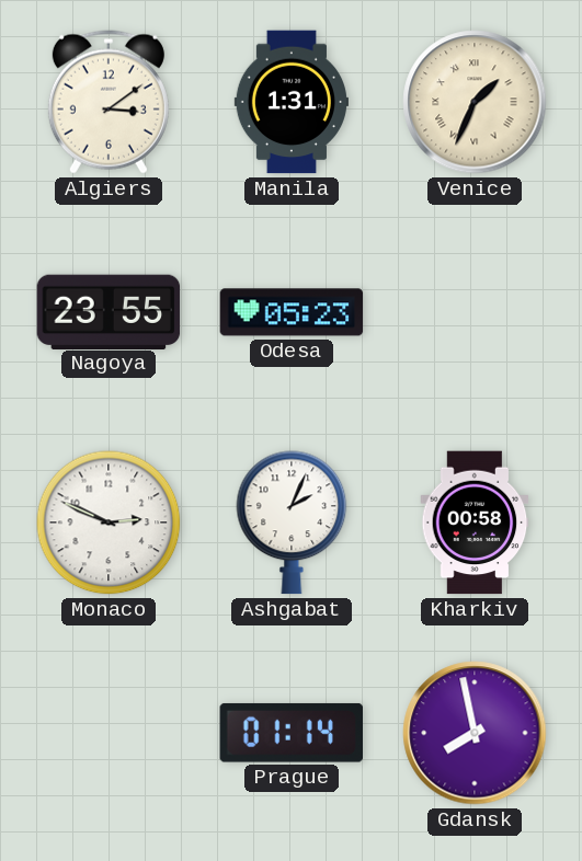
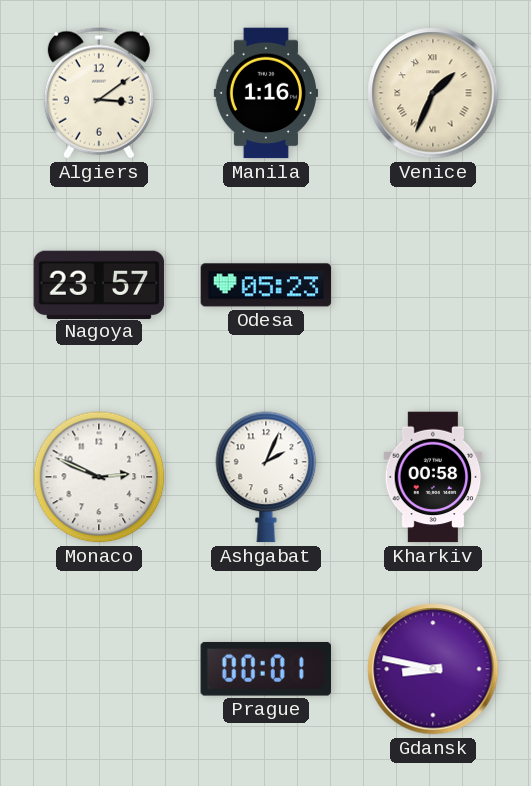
Manila: 1:31 -> 1:16 (266, 93)
Nagoya: 23:55 -> 23:57 (99, 284)
Prague: 01:14 -> 00:01 (265, 669)
Gdansk: 7:58 -> 8:47 (433, 669)
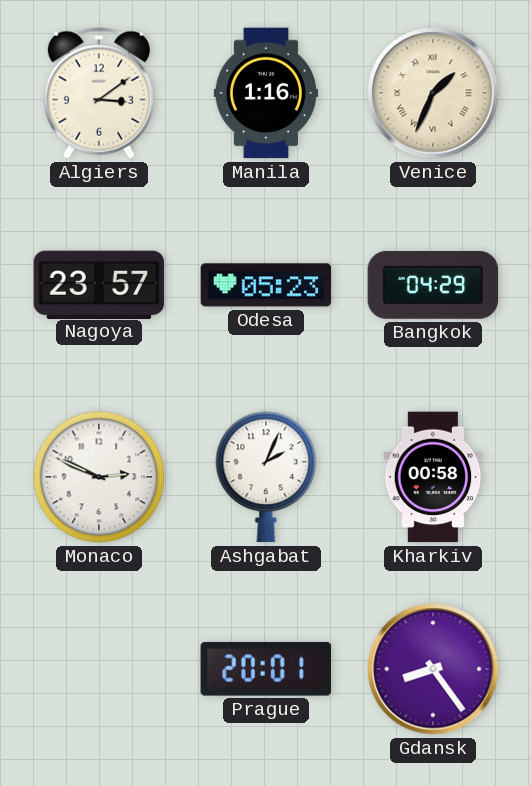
Bangkok: none -> 04:29 (433, 285)
Prague: 00:01 -> 20:01 (265, 669)
Gdansk: 8:47 -> 8:24 (433, 669)
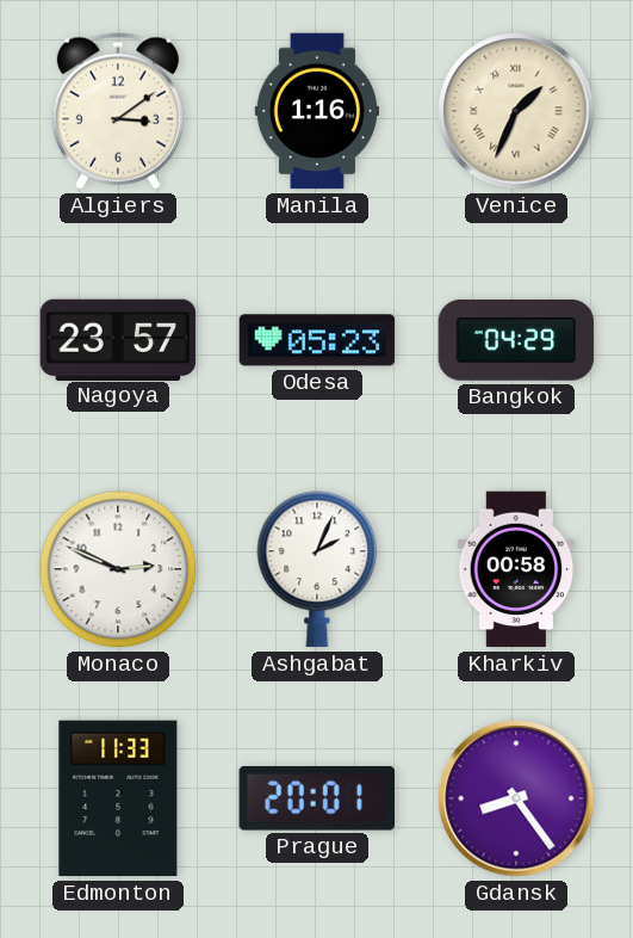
Edmonton: none -> 11:33 (118, 798)
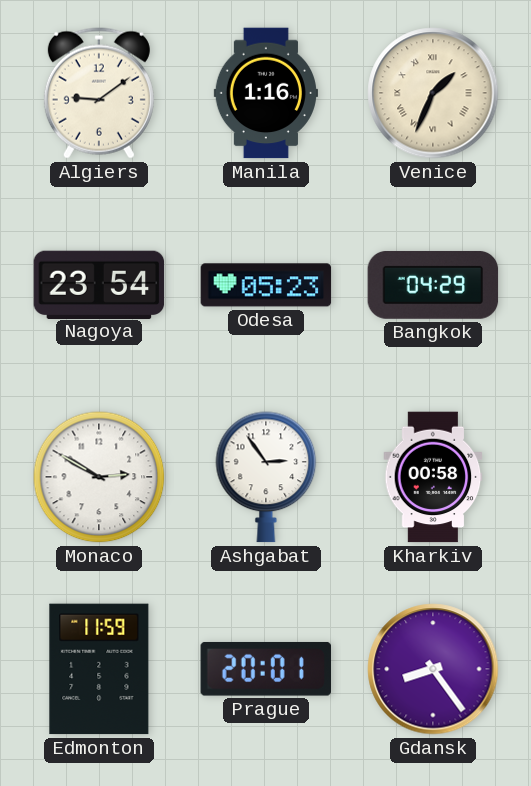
Algiers: 3:09 -> 9:09 (99, 93)
Nagoya: 23:57 -> 23:54 (99, 284)
Monaco: 2:49 -> 2:50 (99, 477)
Ashgabat: 2:04 -> 2:54 (266, 477)
Edmonton: 11:33 -> 11:59 (99, 669)
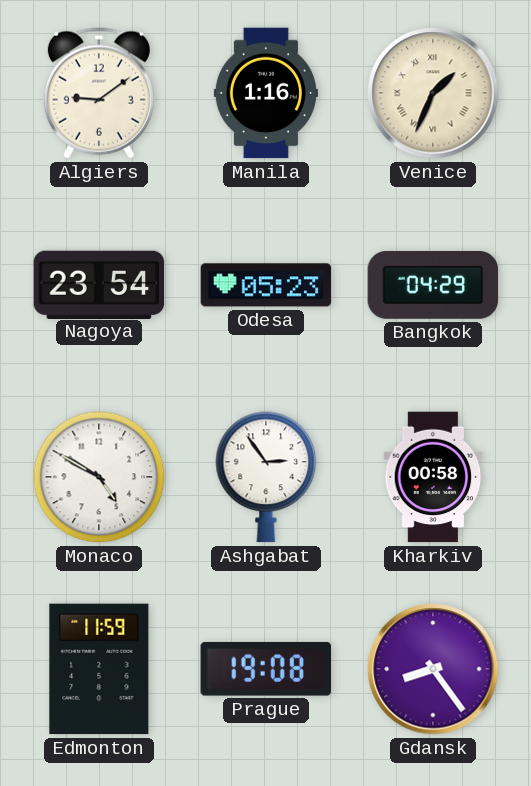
Monaco: 2:50 -> 4:50 (99, 477)
Prague: 20:01 -> 19:08 (265, 669)
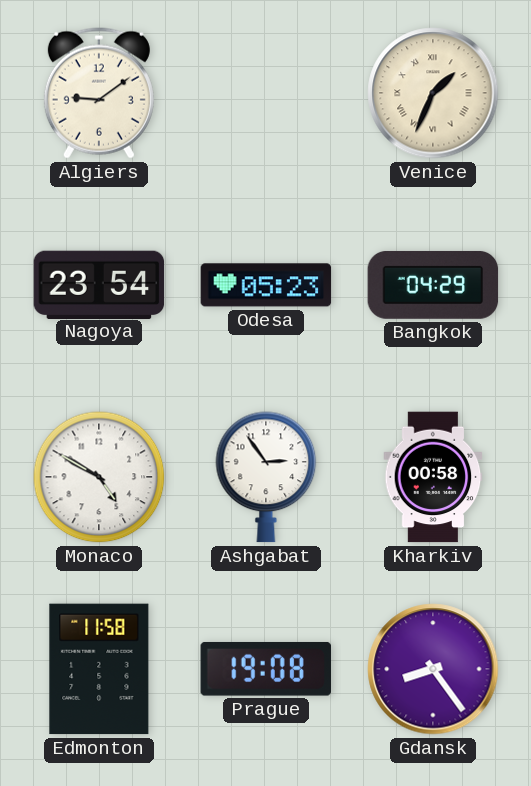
Manila: 1:16 -> none (266, 93)
Edmonton: 11:59 -> 11:58 (99, 669)
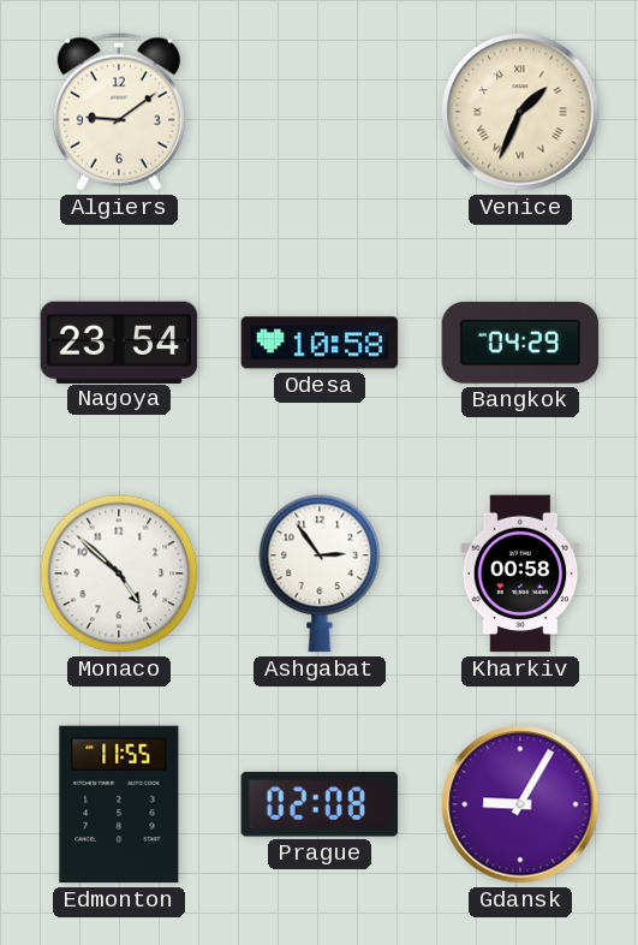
Odesa: 05:23 -> 10:58 (320, 343)
Monaco: 4:50 -> 4:52 (119, 573)
Edmonton: 11:58 -> 11:55 (119, 804)
Prague: 19:08 -> 02:08 (318, 804)
Gdansk: 8:24 -> 9:05 (520, 804)
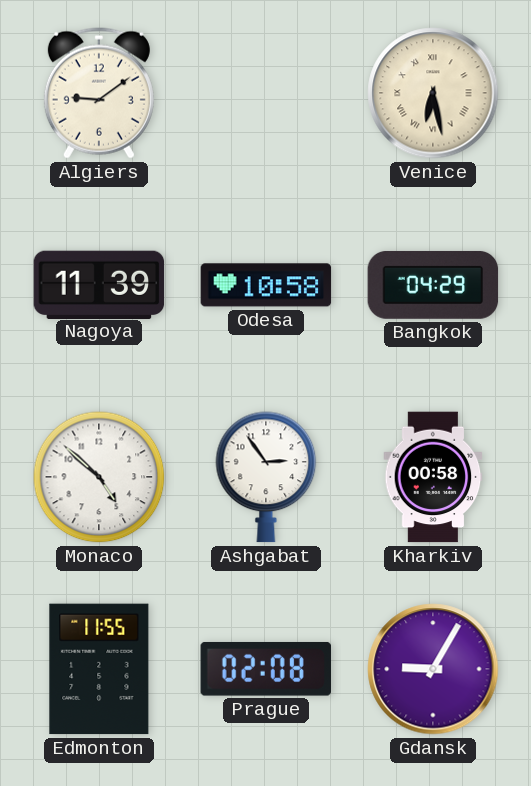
Venice: 1:34 -> 6:28 (433, 93)
Nagoya: 23:54 -> 11:39 (99, 284)
